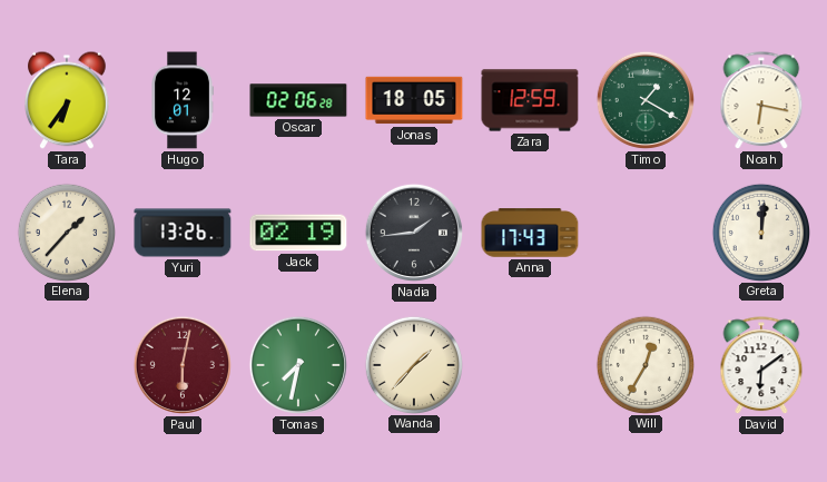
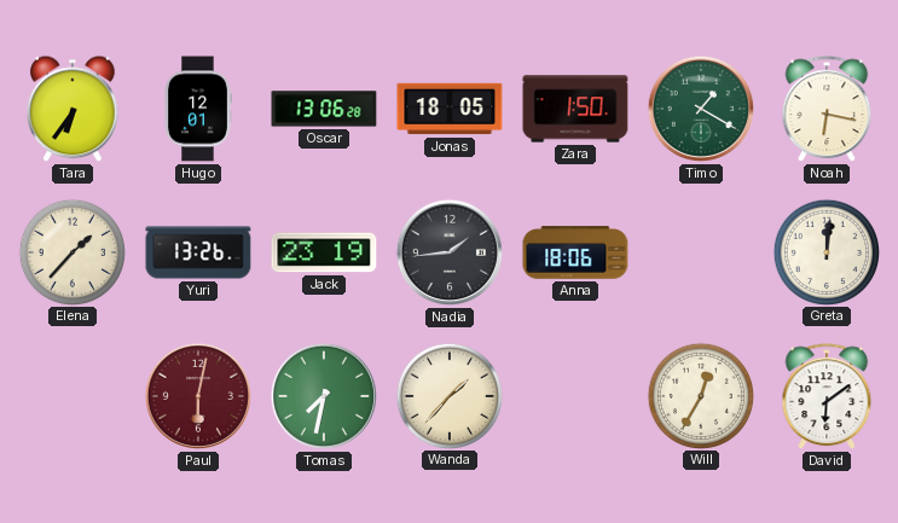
Oscar: 02:06 -> 13:06 (324, 109)
Zara: 12:59 -> 1:50 (575, 109)
Jack: 02:19 -> 23:19 (324, 252)
Anna: 17:43 -> 18:06 (575, 252)
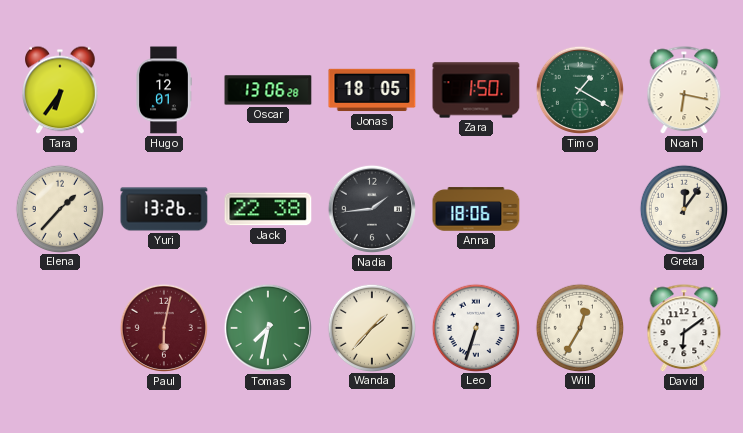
Jack: 23:19 -> 22:38 (268, 209)
Greta: 12:01 -> 12:06 (683, 208)
Leo: none -> 6:33 (475, 327)
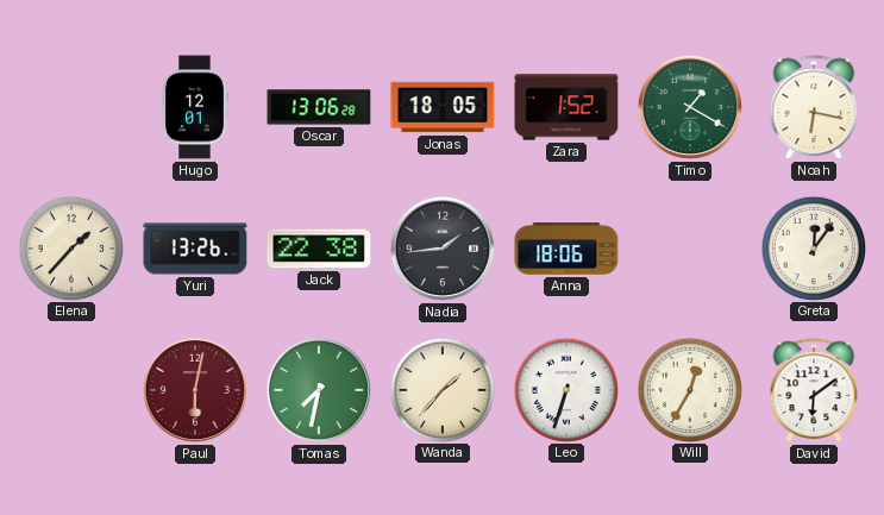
Tara: 6:36 -> none (61, 90)
Zara: 1:50 -> 1:52 (566, 107)
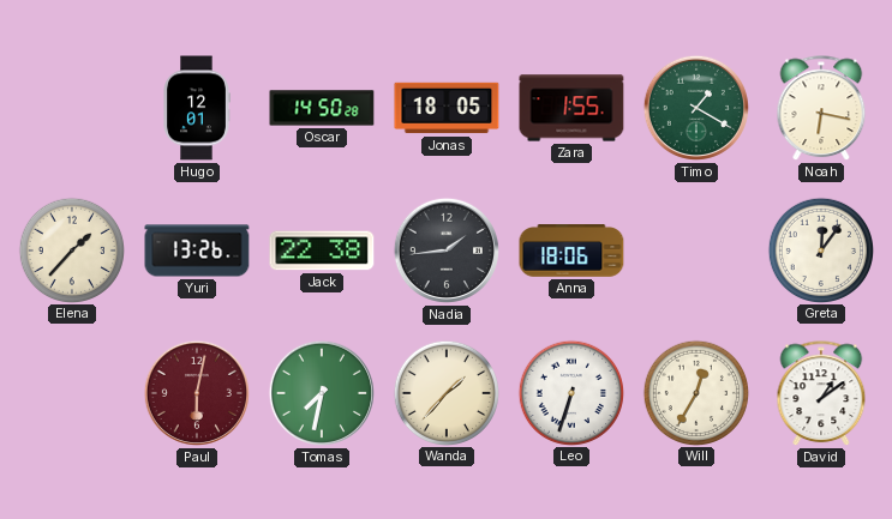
Oscar: 13:06 -> 14:50 (322, 108)
Zara: 1:52 -> 1:55 (571, 108)
David: 6:09 -> 1:09 (821, 394)
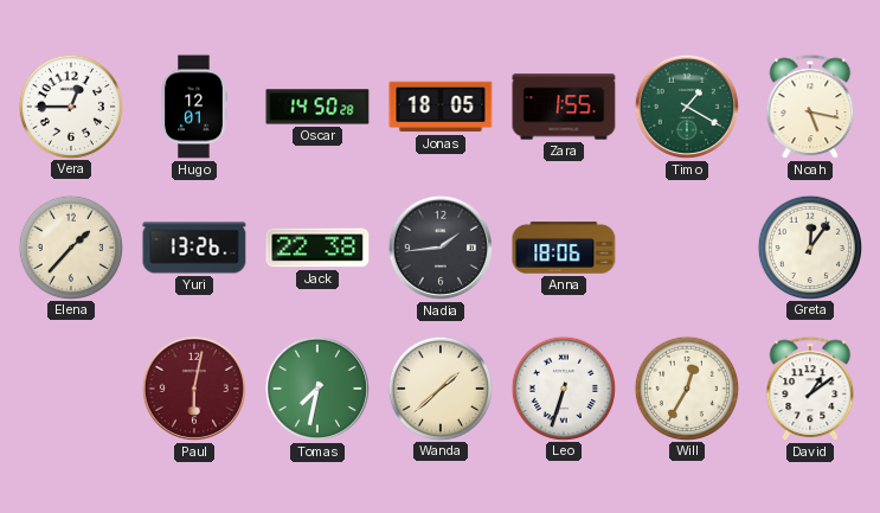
Vera: none -> 12:45 (70, 105)
Noah: 6:17 -> 5:17 (810, 108)
Wanda: 1:37 -> 1:38 (439, 387)
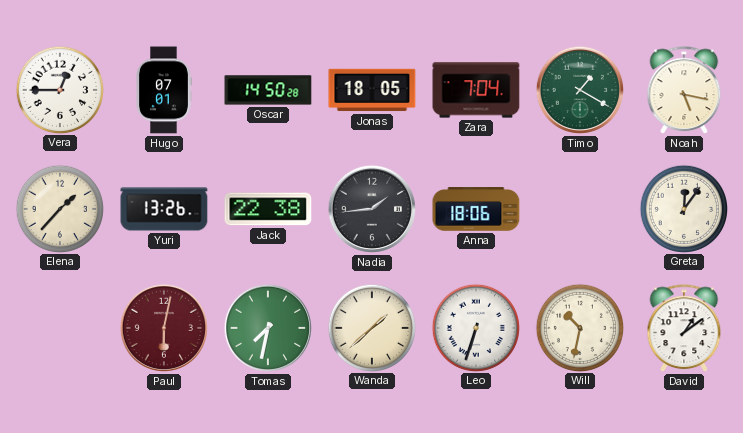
Hugo: 12:01 -> 07:01 (164, 90)
Zara: 1:55 -> 7:04 (476, 90)
Will: 12:35 -> 10:32 (579, 327)
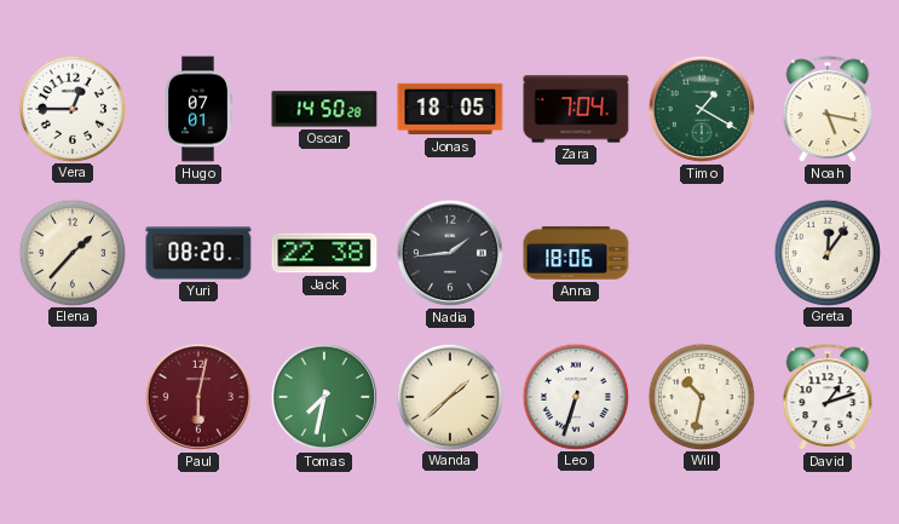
Yuri: 13:26 -> 08:20 (198, 253)
David: 1:09 -> 1:12 (828, 398)
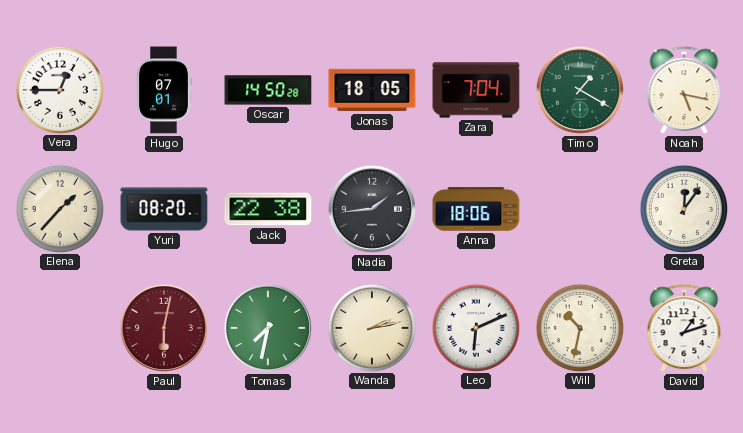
Wanda: 1:38 -> 2:13 (371, 327)
Leo: 6:33 -> 6:11 (475, 327)
